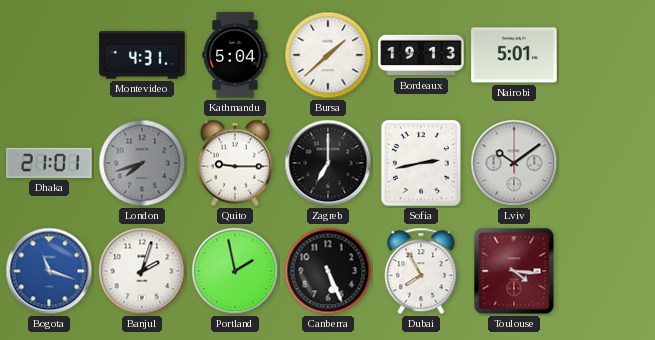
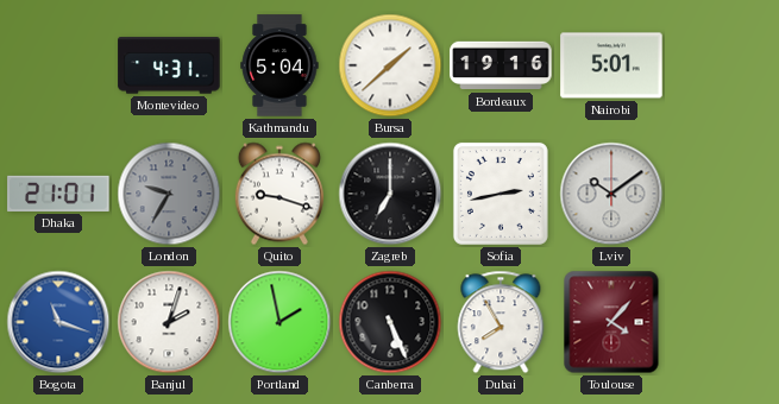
Bordeaux: 19:13 -> 19:16 (501, 65)
London: 7:42 -> 9:35 (169, 194)
Quito: 9:15 -> 9:18 (279, 194)
Toulouse: 4:16 -> 4:07 (611, 322)
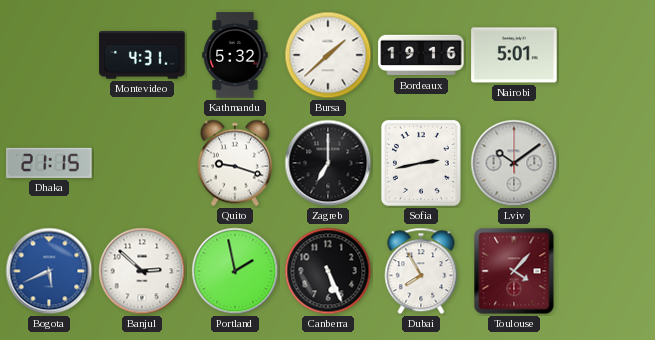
Kathmandu: 5:04 -> 5:32 (235, 55)
Dhaka: 21:01 -> 21:15 (49, 163)
London: 9:35 -> none (169, 194)
Bogota: 11:18 -> 5:41 (49, 271)
Banjul: 2:03 -> 2:52 (142, 271)
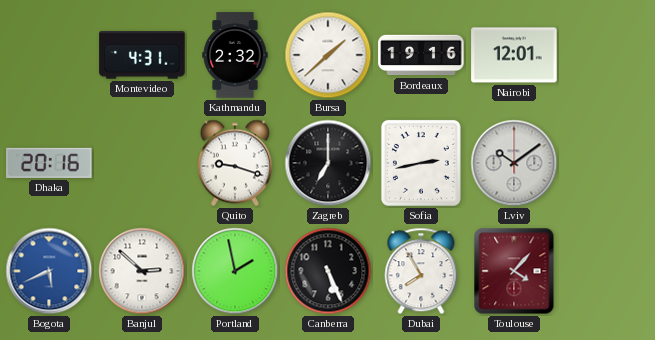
Kathmandu: 5:32 -> 2:32 (235, 55)
Nairobi: 5:01 -> 12:01 (514, 55)
Dhaka: 21:15 -> 20:16 (49, 163)
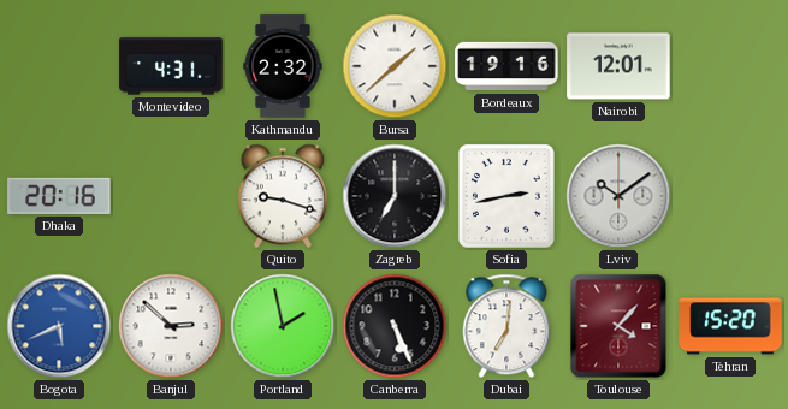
Dubai: 7:55 -> 7:01 (506, 326)
Tehran: none -> 15:20 (730, 326)
